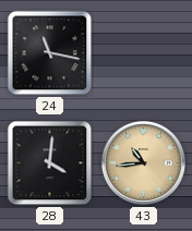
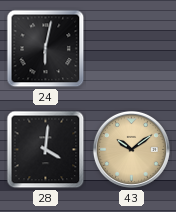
24: 11:17 -> 6:02 (46, 49)
43: 10:44 -> 10:09 (131, 149)
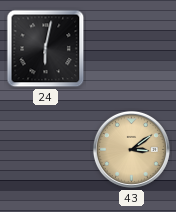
28: 4:01 -> none (46, 150)
43: 10:09 -> 3:09 (131, 149)
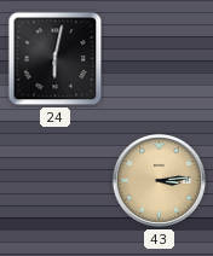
43: 3:09 -> 3:14 (159, 180)
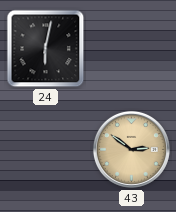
43: 3:14 -> 2:51 (131, 149)
